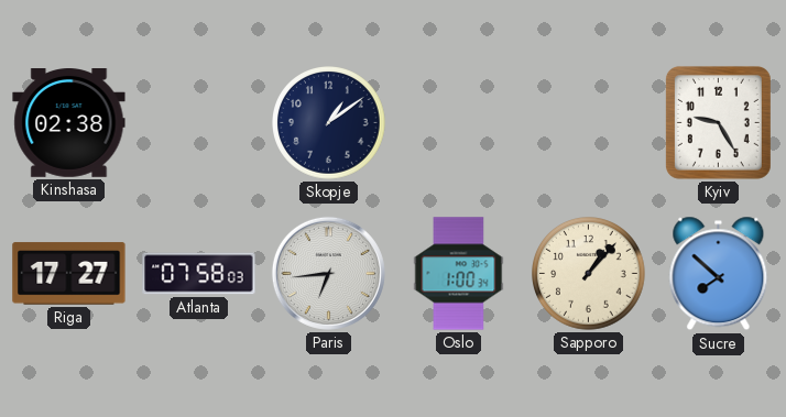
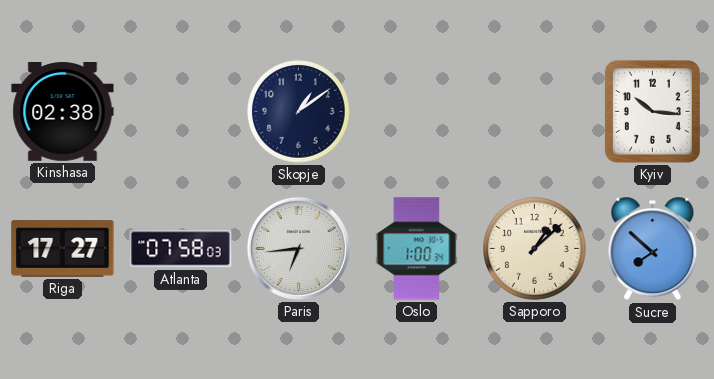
Kyiv: 9:25 -> 10:16 (652, 111)
Sapporo: 1:07 -> 1:08 (535, 249)
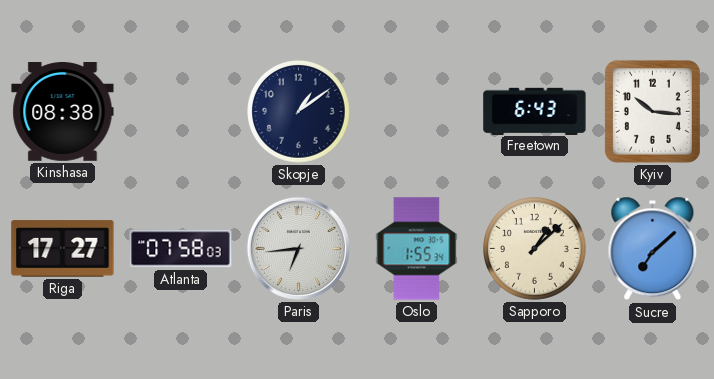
Kinshasa: 02:38 -> 08:38 (63, 112)
Freetown: none -> 6:43 (535, 111)
Oslo: 1:00 -> 1:55 (417, 249)
Sucre: 7:52 -> 7:08 (653, 249)
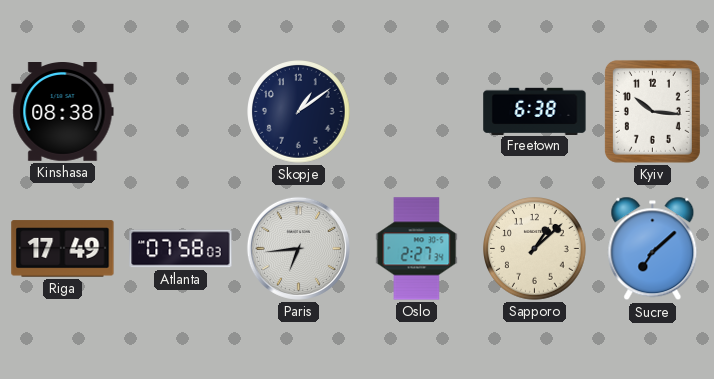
Freetown: 6:43 -> 6:38 (535, 111)
Riga: 17:27 -> 17:49 (63, 249)
Oslo: 1:55 -> 2:27 (417, 249)
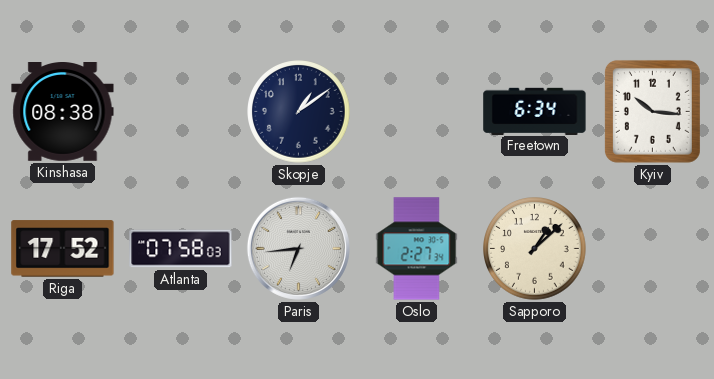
Freetown: 6:38 -> 6:34 (535, 111)
Riga: 17:49 -> 17:52 (63, 249)
Sucre: 7:08 -> none (653, 249)
